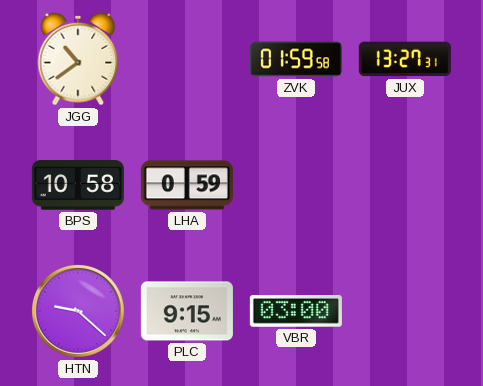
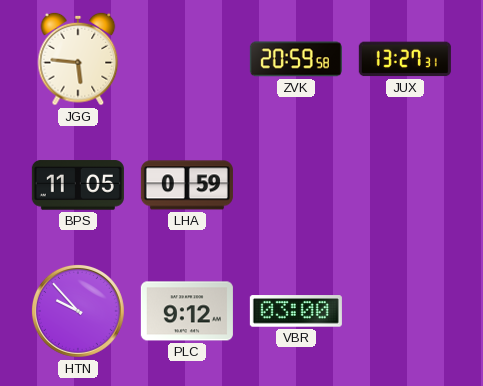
JGG: 10:39 -> 5:46 (78, 59)
ZVK: 01:59 -> 20:59 (296, 59)
BPS: 10:58 -> 11:05 (78, 185)
HTN: 9:22 -> 9:53 (78, 311)
PLC: 9:15 -> 9:12 (187, 311)
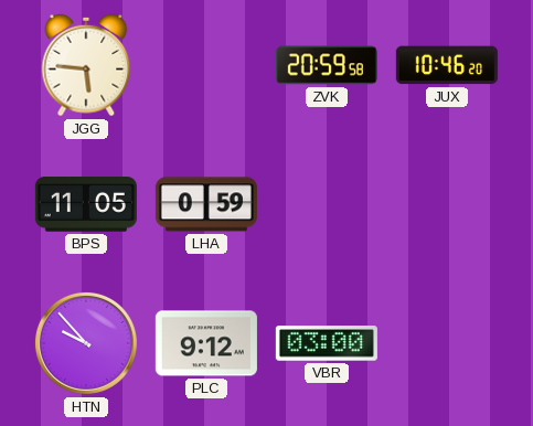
JUX: 13:27 -> 10:46 (447, 65)
